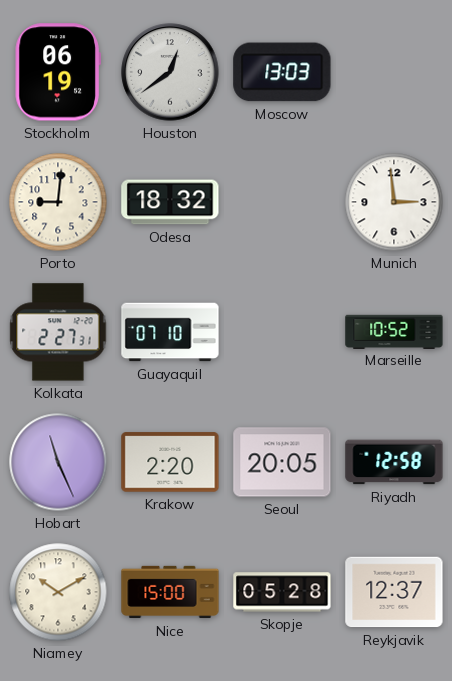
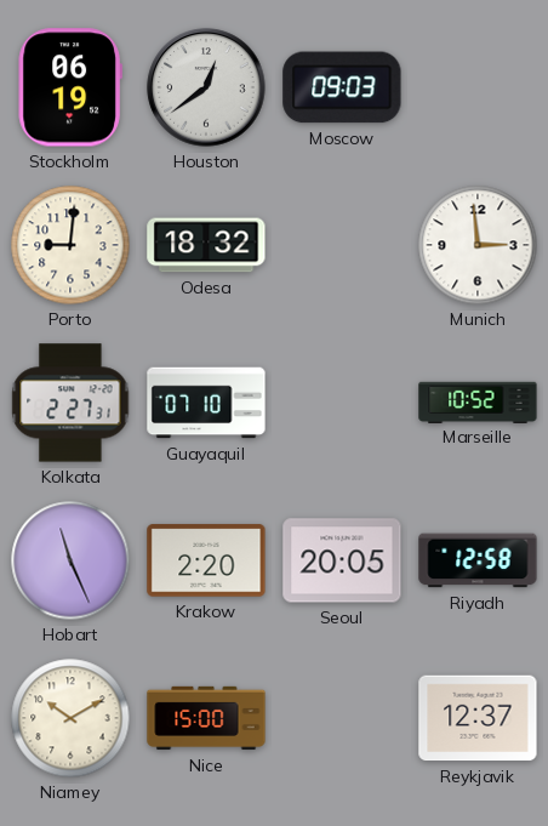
Moscow: 13:03 -> 09:03 (342, 87)
Skopje: 05:28 -> none (282, 592)
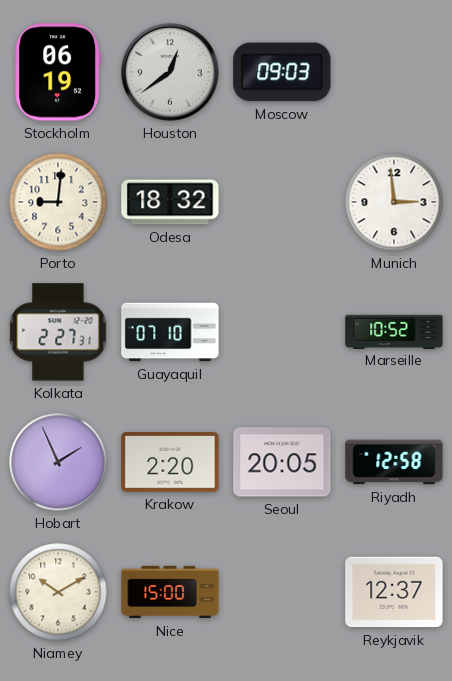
Hobart: 11:26 -> 1:56 (58, 462)
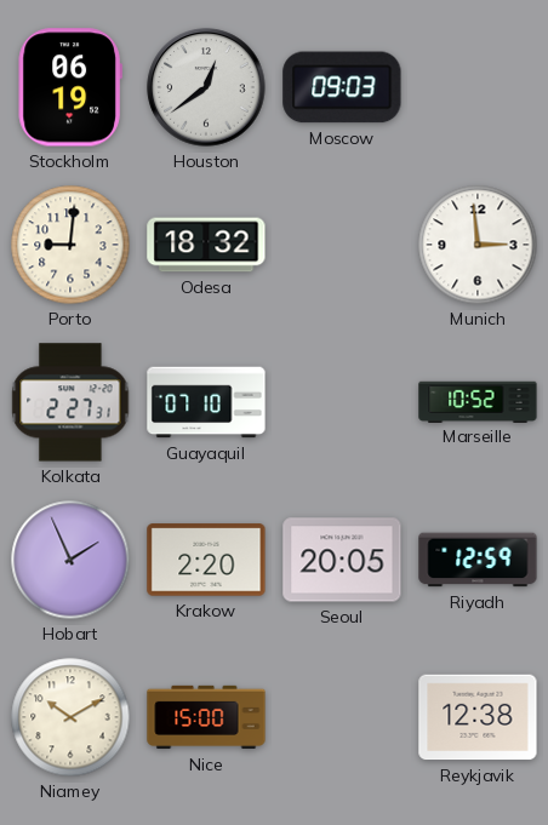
Riyadh: 12:58 -> 12:59 (478, 560)
Reykjavik: 12:37 -> 12:38 (478, 717)
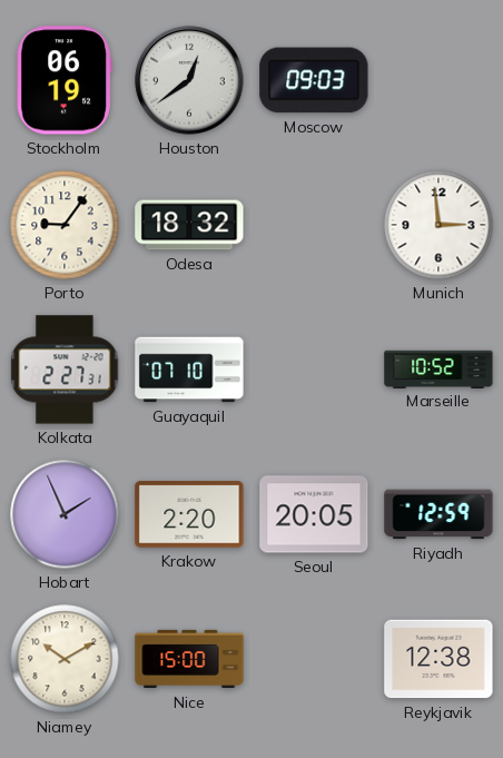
Porto: 9:01 -> 9:06 (65, 225)
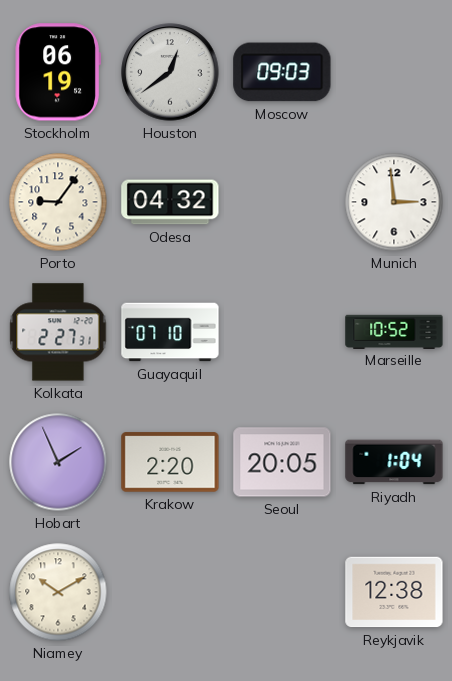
Odesa: 18:32 -> 04:32 (170, 202)
Riyadh: 12:59 -> 1:04 (394, 462)
Nice: 15:00 -> none (189, 659)
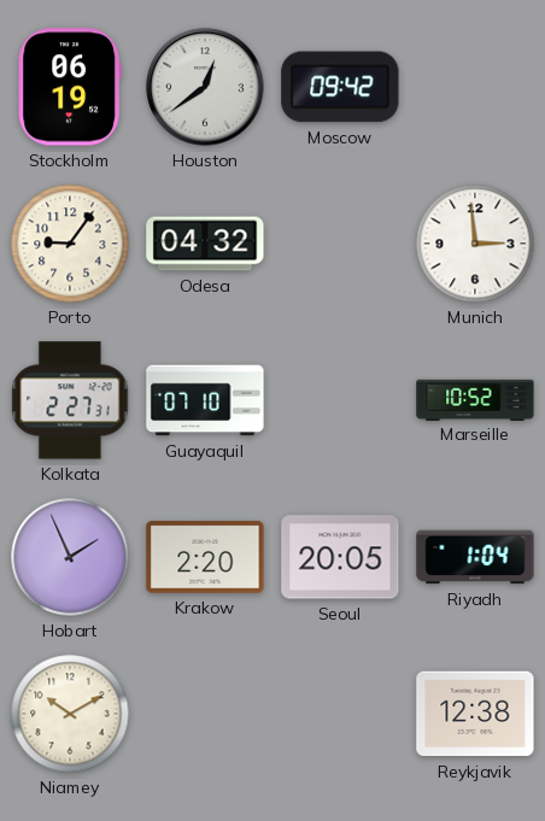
Moscow: 09:03 -> 09:42 (340, 87)
